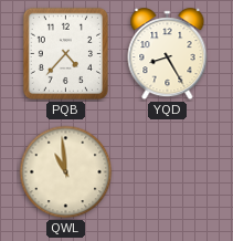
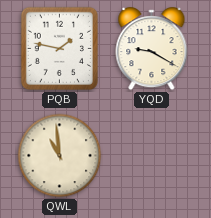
PQB: 4:37 -> 1:47 (59, 48)
YQD: 8:25 -> 9:20 (152, 49)
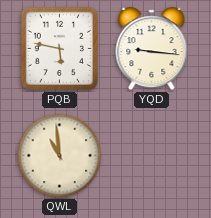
PQB: 1:47 -> 5:47 (59, 48)
YQD: 9:20 -> 9:16 (152, 49)
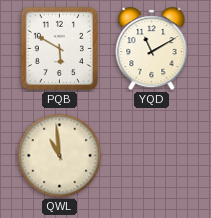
PQB: 5:47 -> 5:50 (59, 48)
YQD: 9:16 -> 11:10 (152, 49)
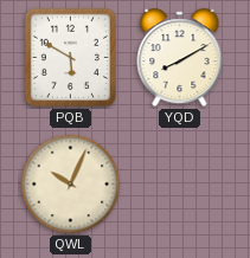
YQD: 11:10 -> 8:10 (180, 58)
QWL: 10:59 -> 10:04 (71, 185)
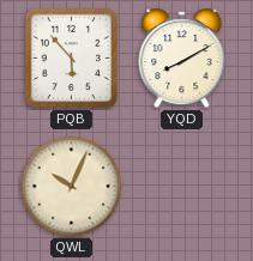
PQB: 5:50 -> 5:53 (71, 57)
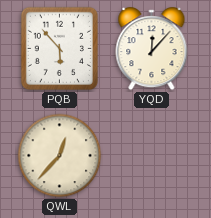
YQD: 8:10 -> 12:07 (152, 49)
QWL: 10:04 -> 12:37 (60, 156)
